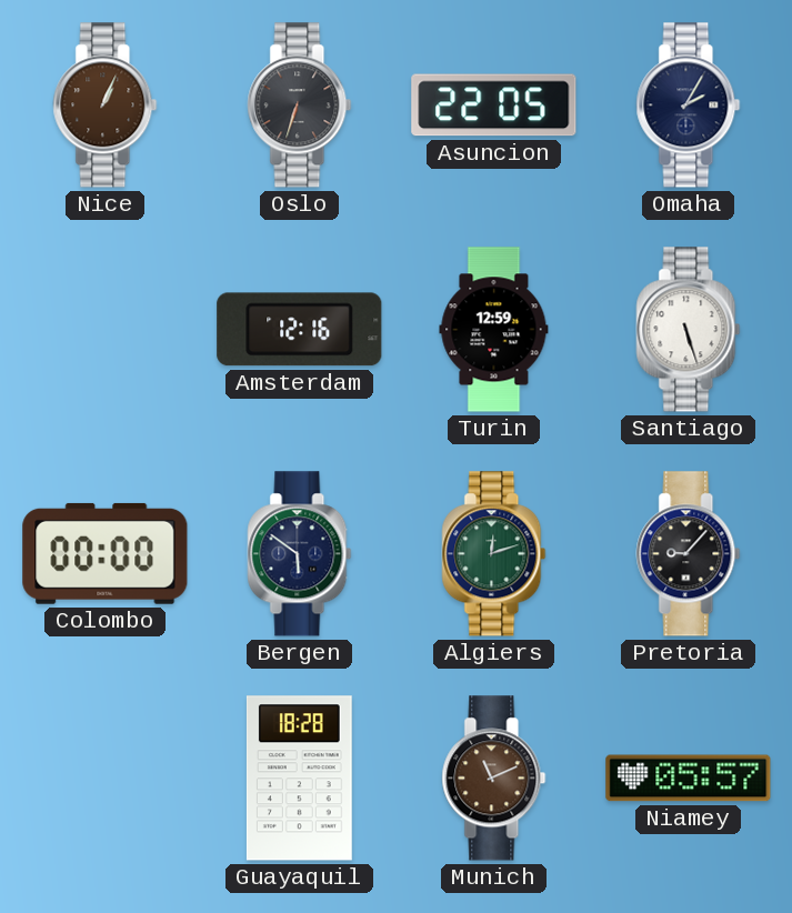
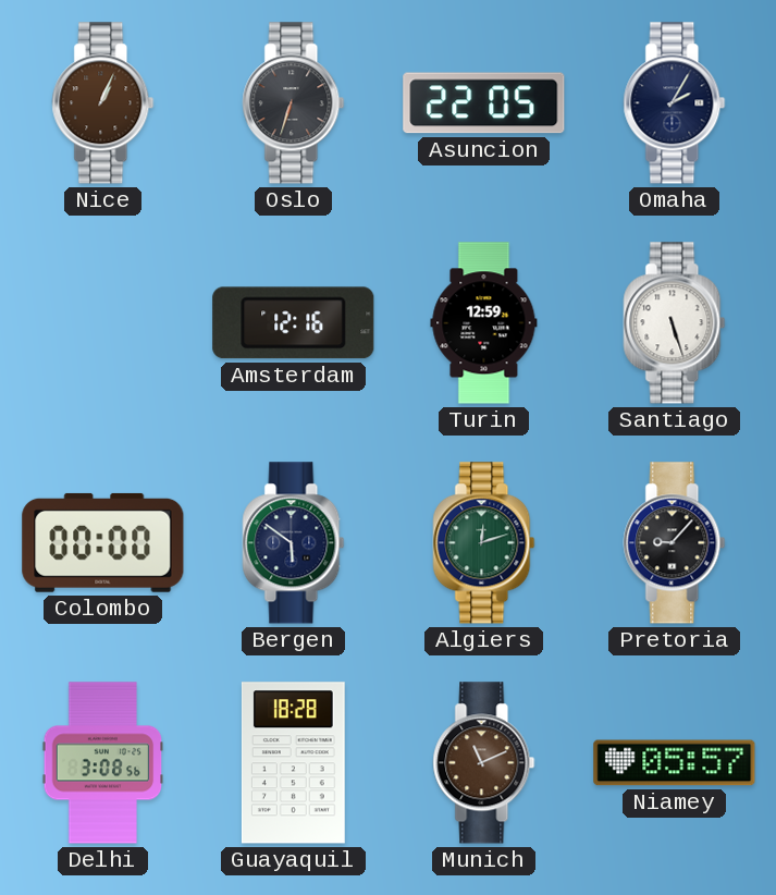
Delhi: none -> 3:08 (103, 763)
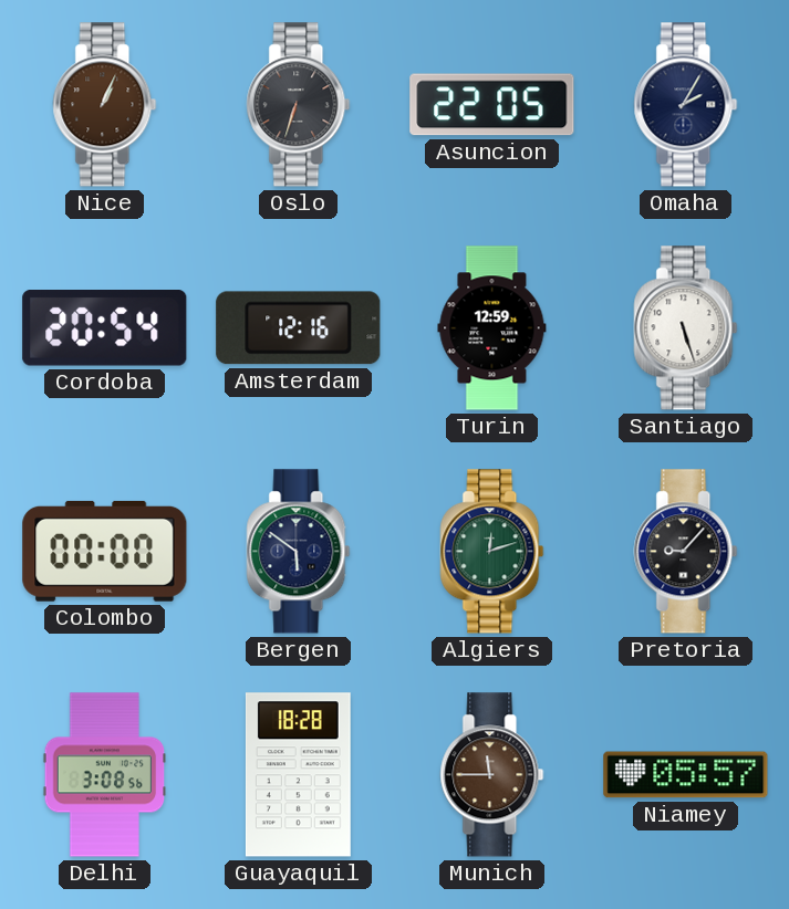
Cordoba: none -> 20:54 (105, 328)
Munich: 11:11 -> 11:45 (492, 775)
